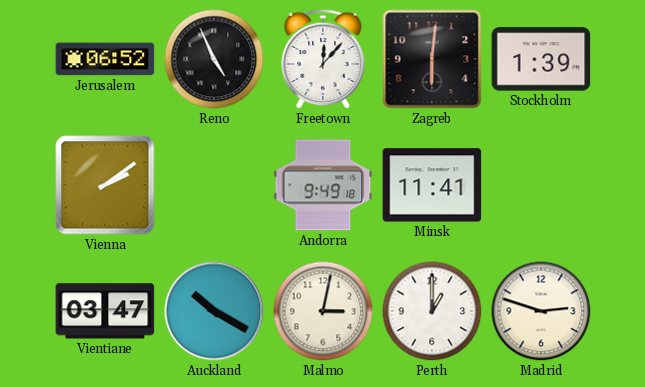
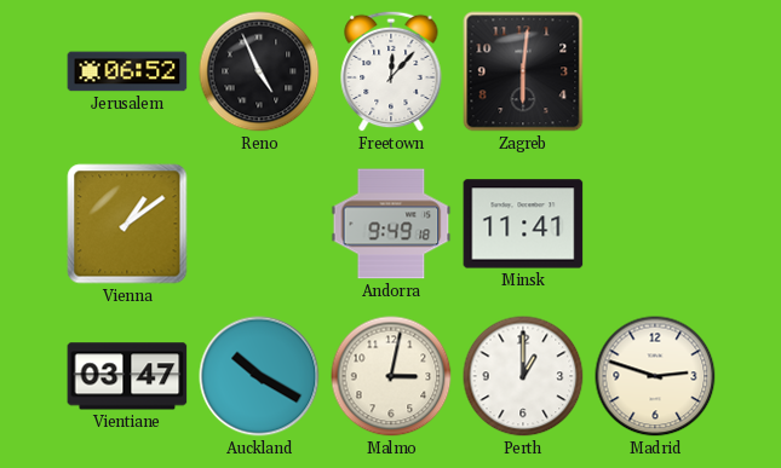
Stockholm: 1:39 -> none (541, 59)
Vienna: 2:09 -> 1:09 (127, 224)
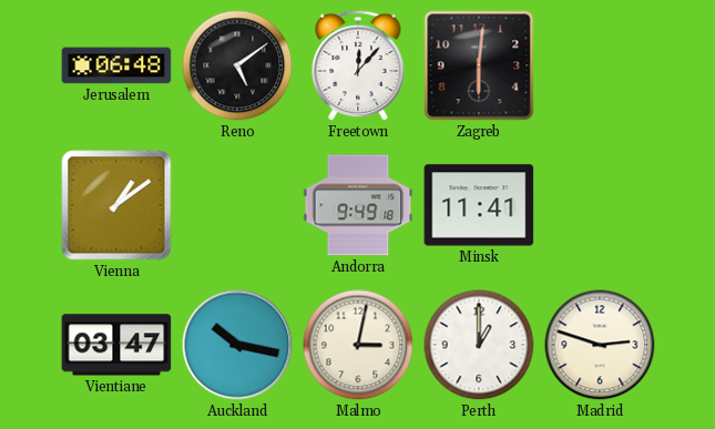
Jerusalem: 06:52 -> 06:48 (116, 65)
Reno: 4:56 -> 5:09 (237, 65)
Auckland: 10:20 -> 10:17 (237, 345)
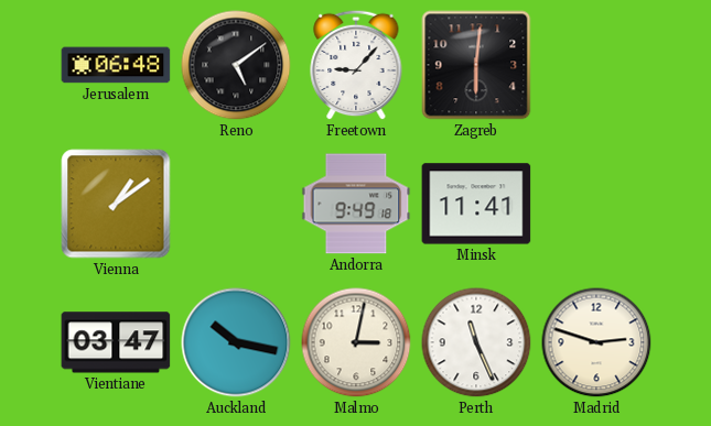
Freetown: 12:07 -> 9:07 (356, 65)
Perth: 1:00 -> 11:26 (476, 342)
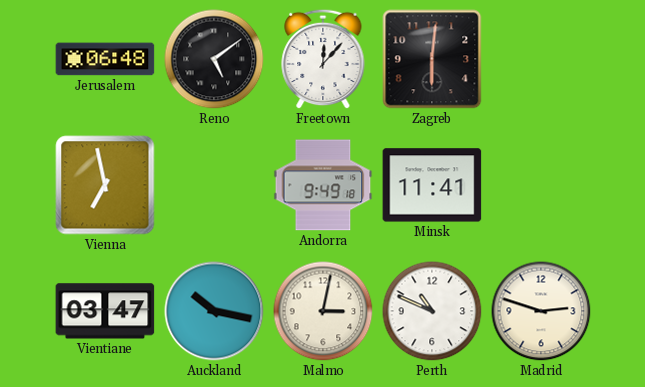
Freetown: 9:07 -> 12:07 (323, 59)
Vienna: 1:09 -> 6:58 (105, 185)
Perth: 11:26 -> 10:49 (432, 311)
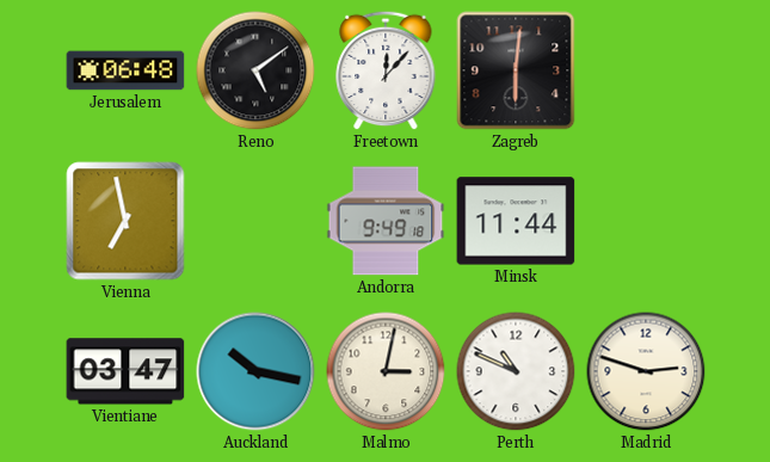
Minsk: 11:41 -> 11:44 (516, 221)
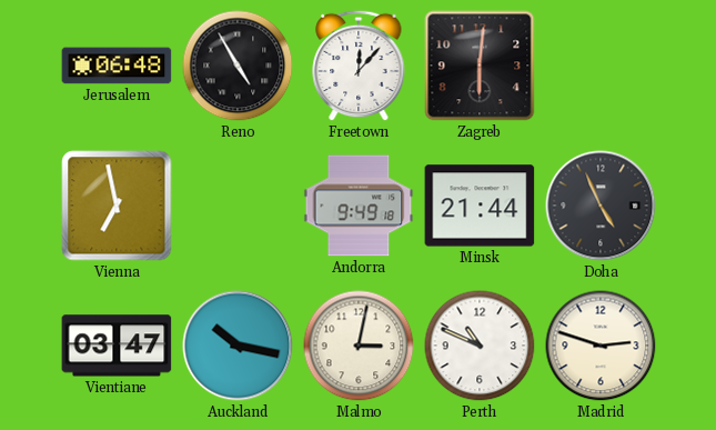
Reno: 5:09 -> 4:55 (238, 66)
Minsk: 11:44 -> 21:44 (480, 206)
Doha: none -> 4:56 (601, 206)
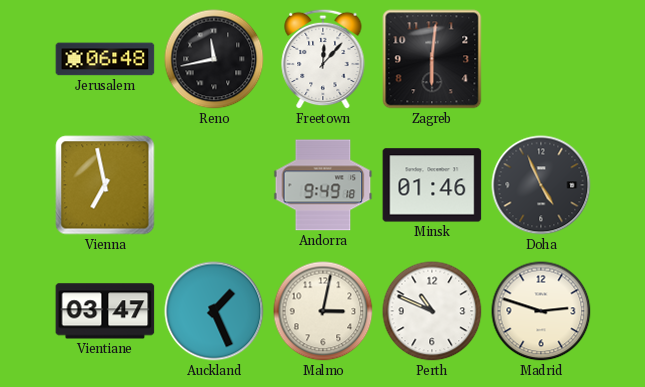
Reno: 4:55 -> 11:43 (214, 59)
Minsk: 21:44 -> 01:46 (432, 185)
Auckland: 10:17 -> 1:26 (214, 311)
